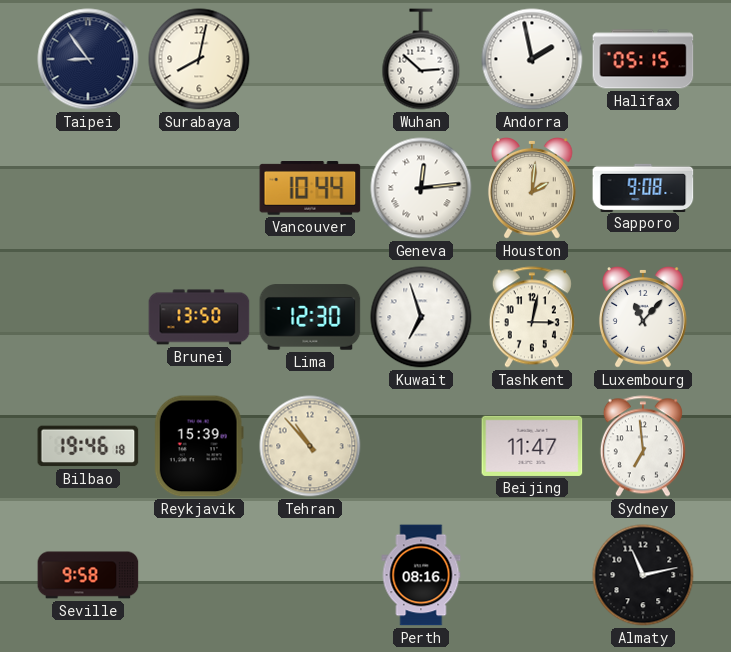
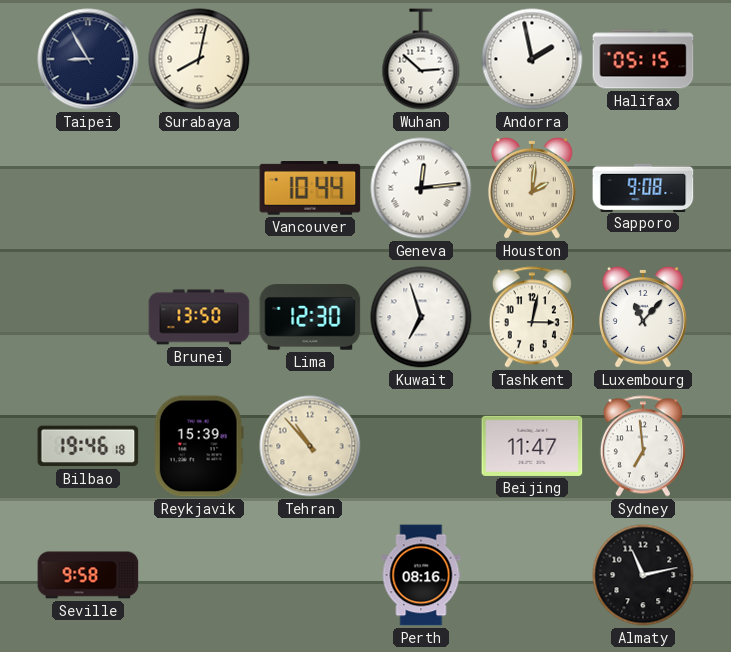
Taipei: 8:54 -> 8:55 (88, 59)
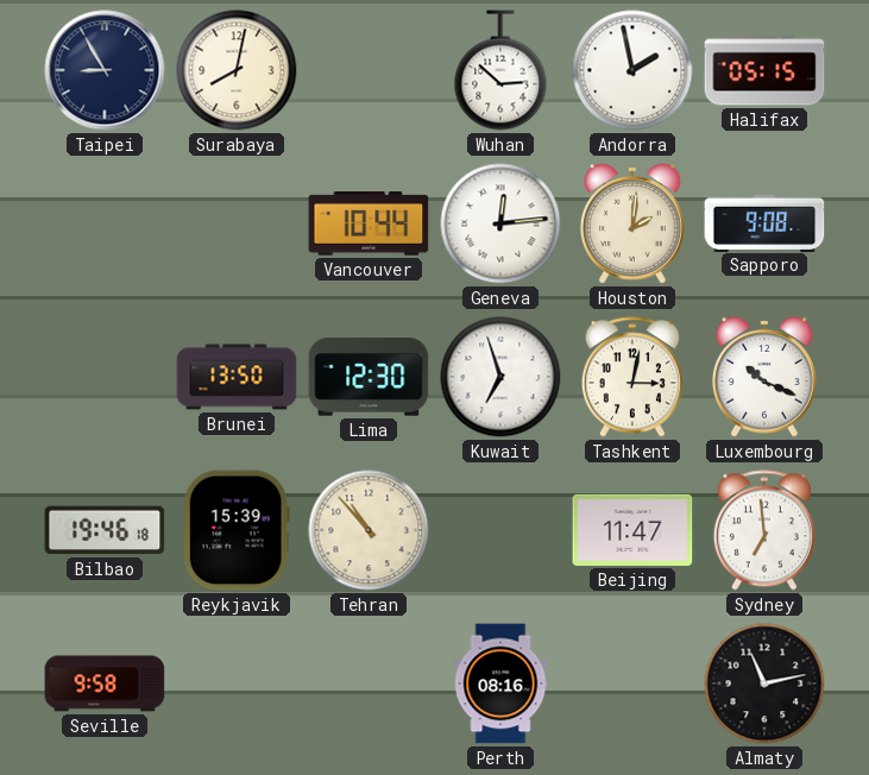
Luxembourg: 11:07 -> 10:19 (764, 378)
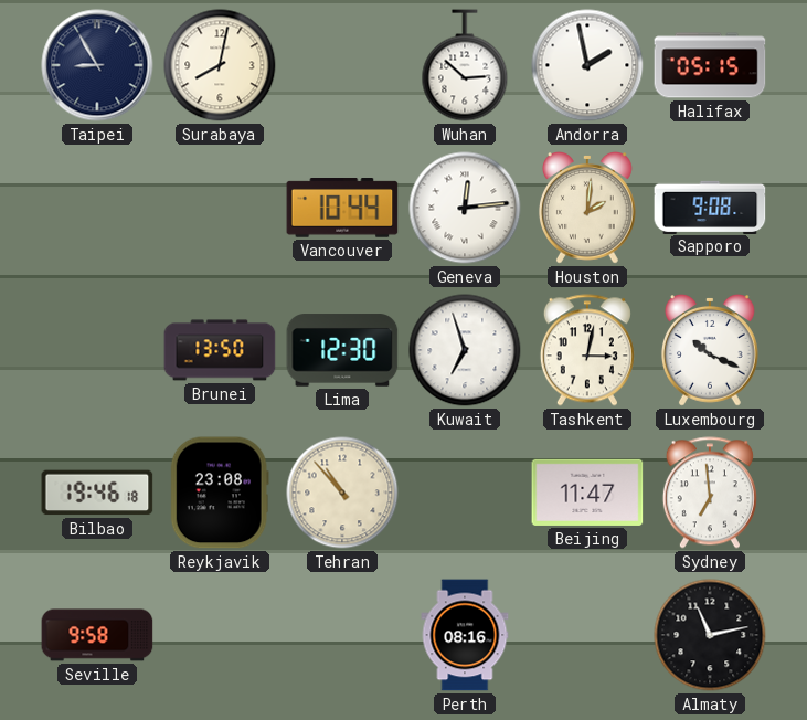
Reykjavik: 15:39 -> 23:08 (220, 493)
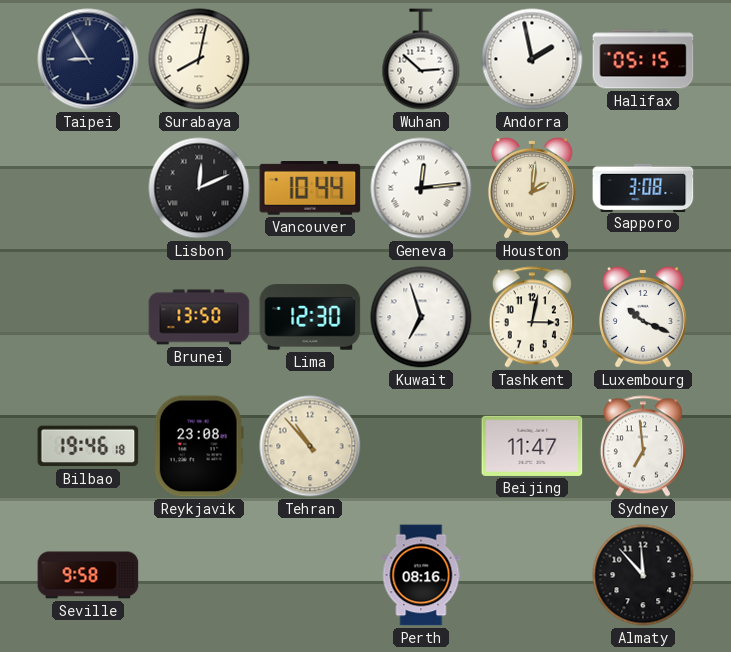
Lisbon: none -> 12:11 (199, 188)
Sapporo: 9:08 -> 3:08 (643, 187)
Almaty: 11:13 -> 11:53 (643, 575)
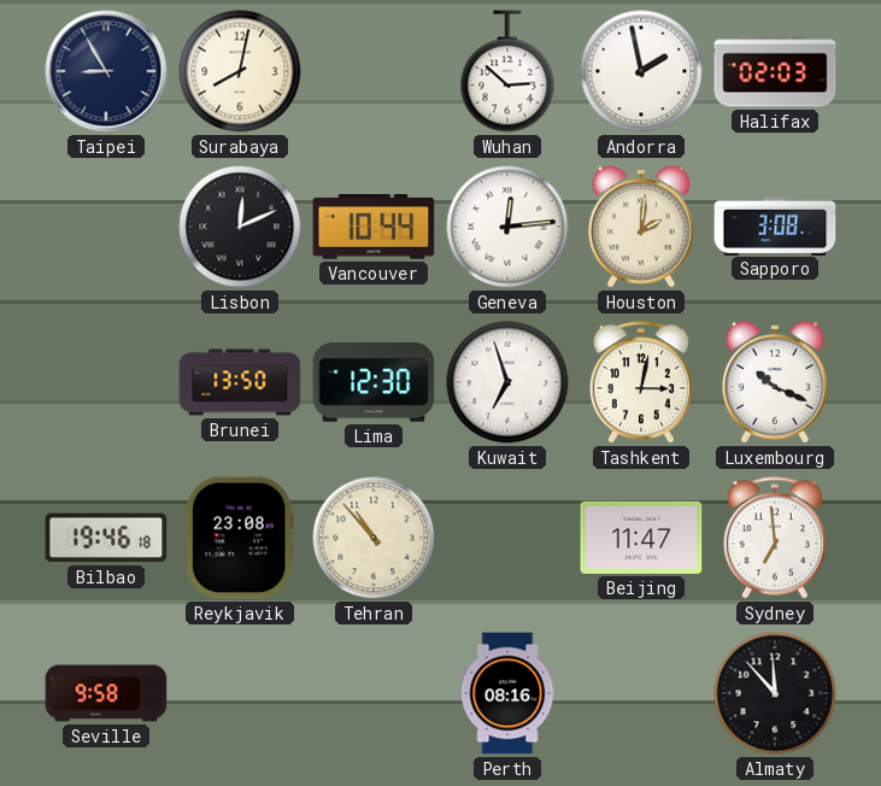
Halifax: 05:15 -> 02:03 (775, 71)
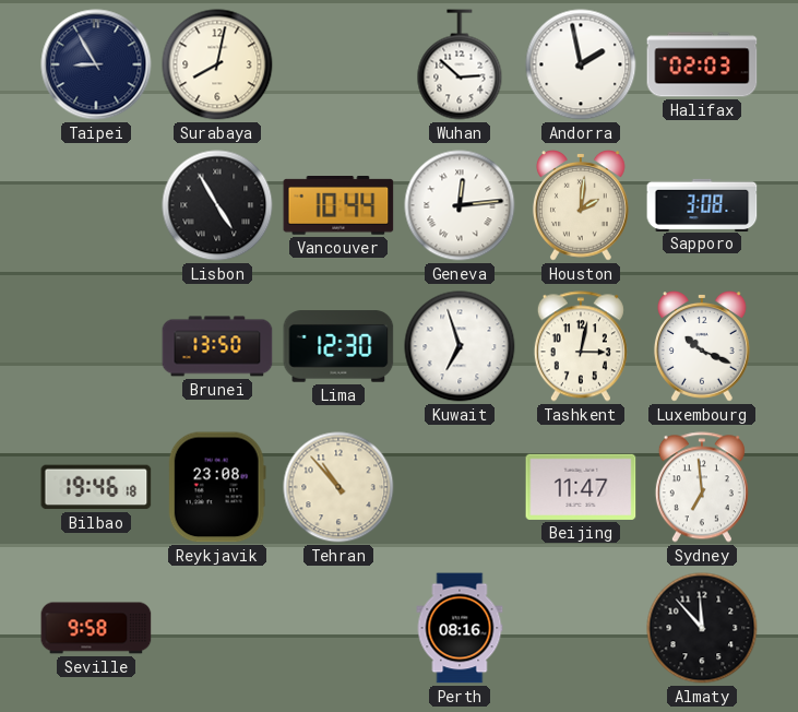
Lisbon: 12:11 -> 4:55 (217, 205)
